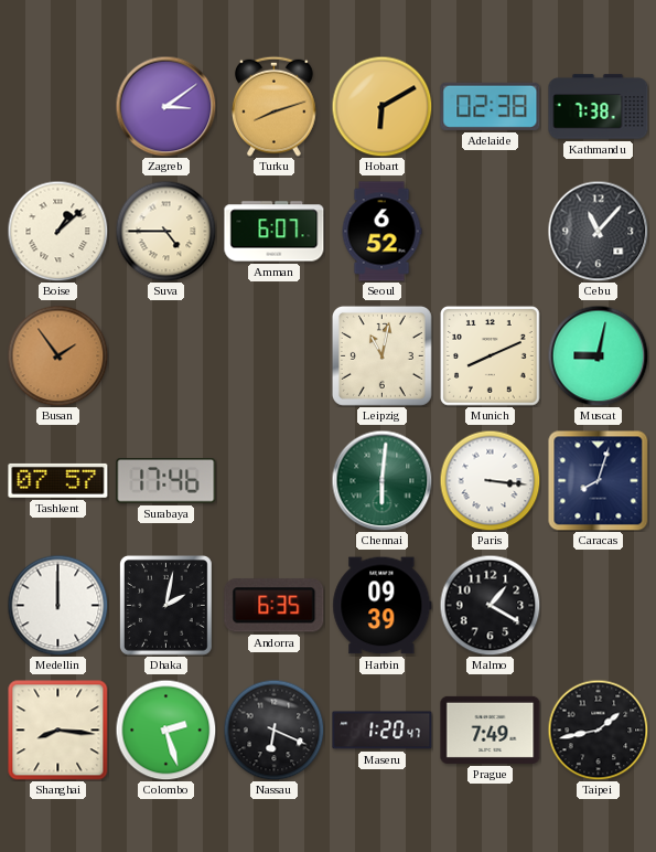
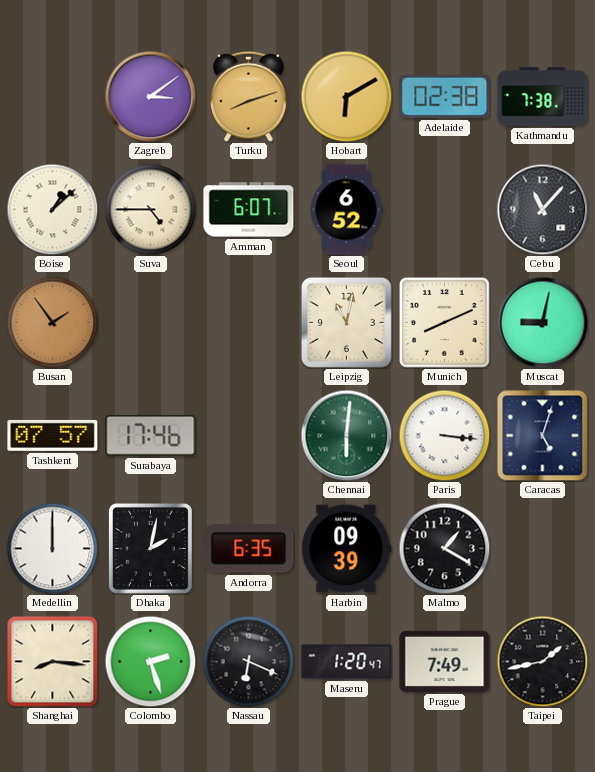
Caracas: 8:03 -> 5:03 (542, 435)
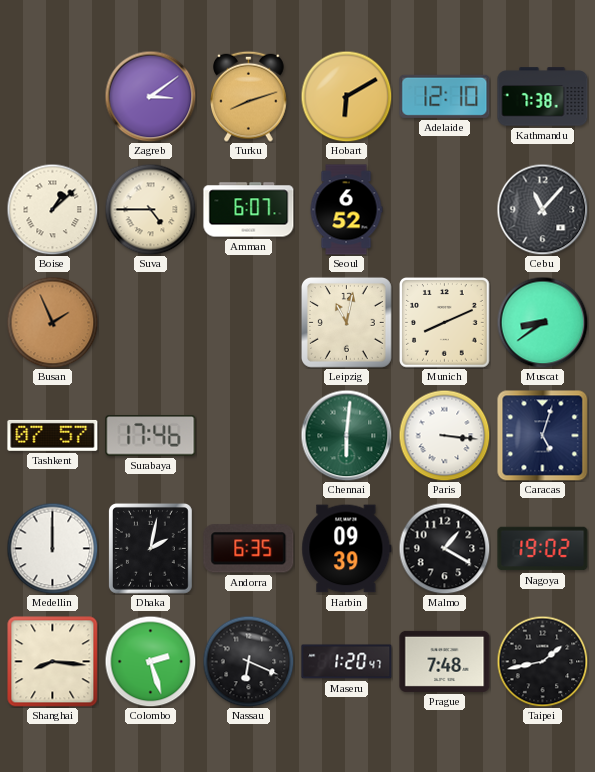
Adelaide: 02:38 -> 12:10 (445, 96)
Busan: 1:54 -> 1:56 (52, 322)
Muscat: 9:02 -> 8:39 (542, 322)
Nagoya: none -> 19:02 (543, 549)
Prague: 7:49 -> 7:48 (445, 661)
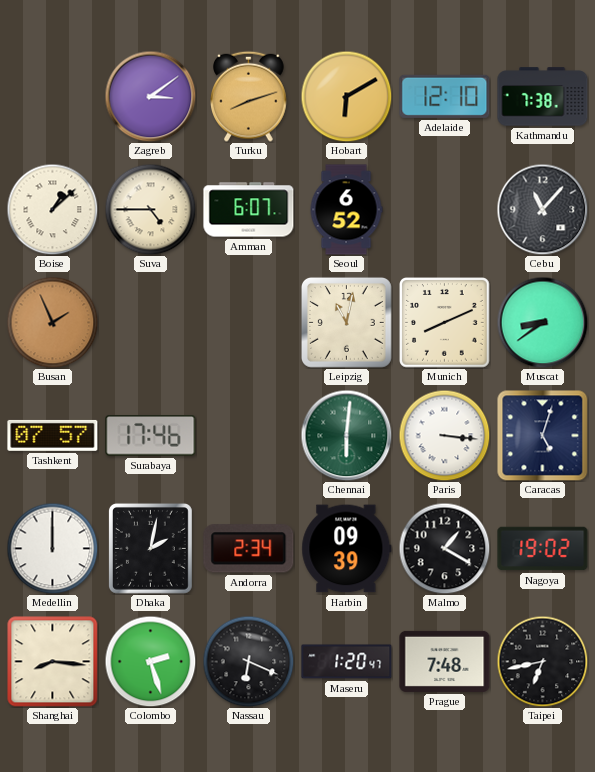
Andorra: 6:35 -> 2:34 (249, 549)
Taipei: 1:43 -> 6:43 (542, 661)
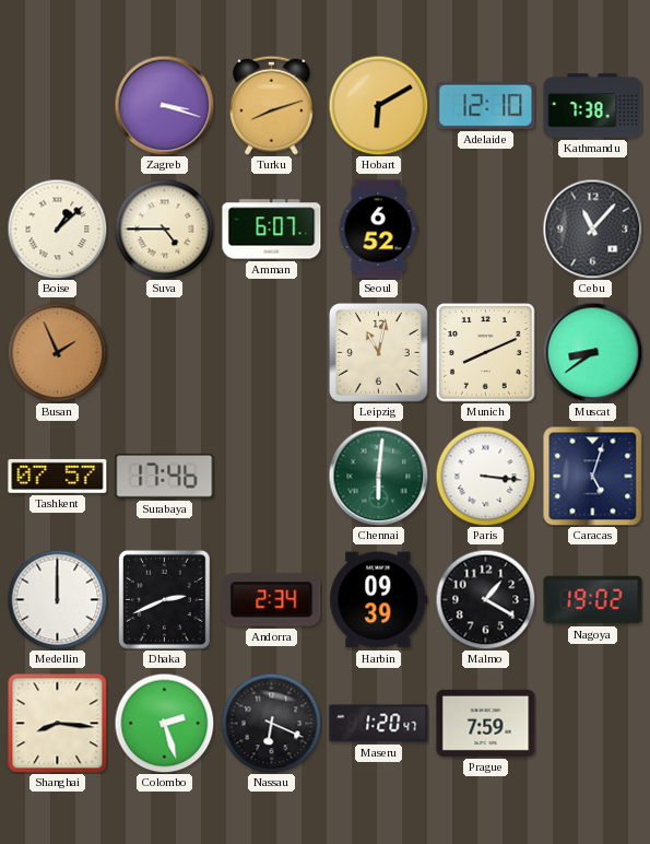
Zagreb: 3:09 -> 3:18 (164, 105)
Dhaka: 2:02 -> 2:41 (164, 599)
Prague: 7:48 -> 7:59 (486, 723)
Taipei: 6:43 -> none (542, 661)
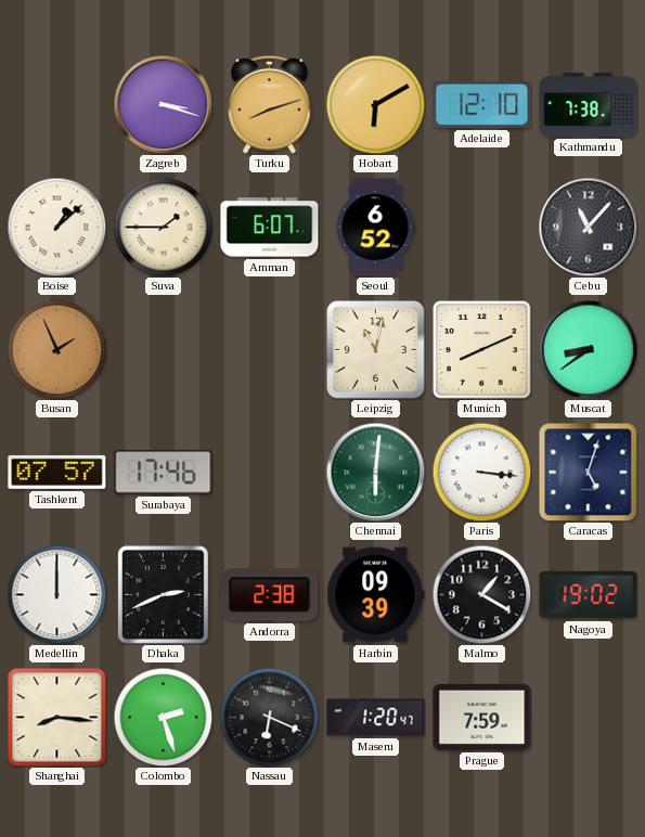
Suva: 4:45 -> 1:45 (163, 227)
Andorra: 2:34 -> 2:38 (270, 595)
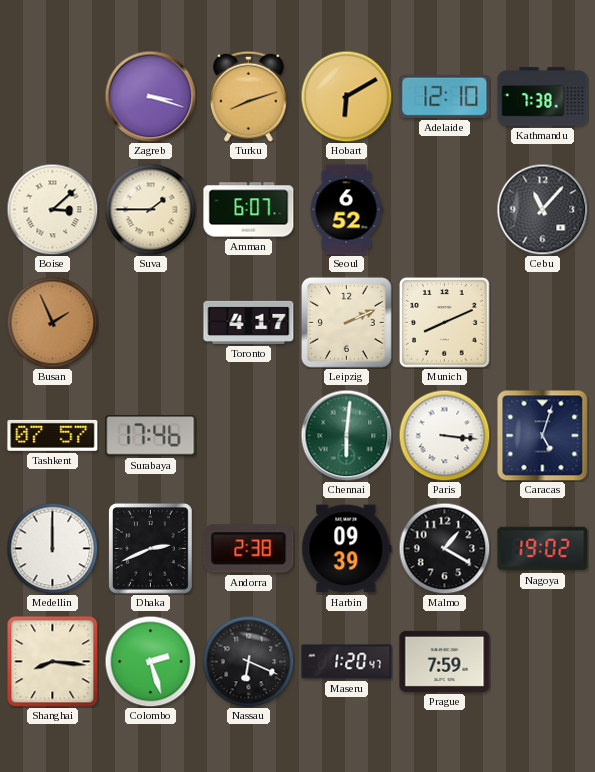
Boise: 1:08 -> 3:08 (52, 209)
Toronto: none -> 4:17 (249, 322)
Leipzig: 11:02 -> 2:11 (346, 322)
Muscat: 8:39 -> none (588, 349)
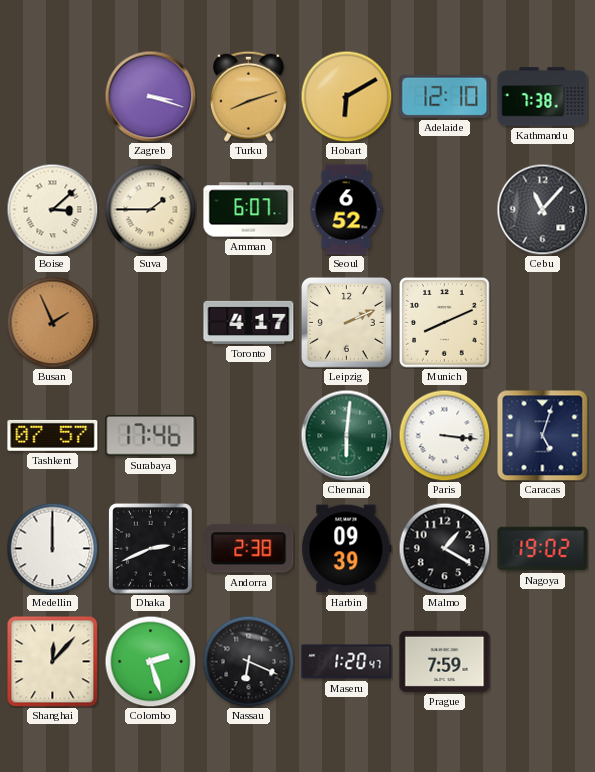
Shanghai: 8:16 -> 12:07 (53, 662)
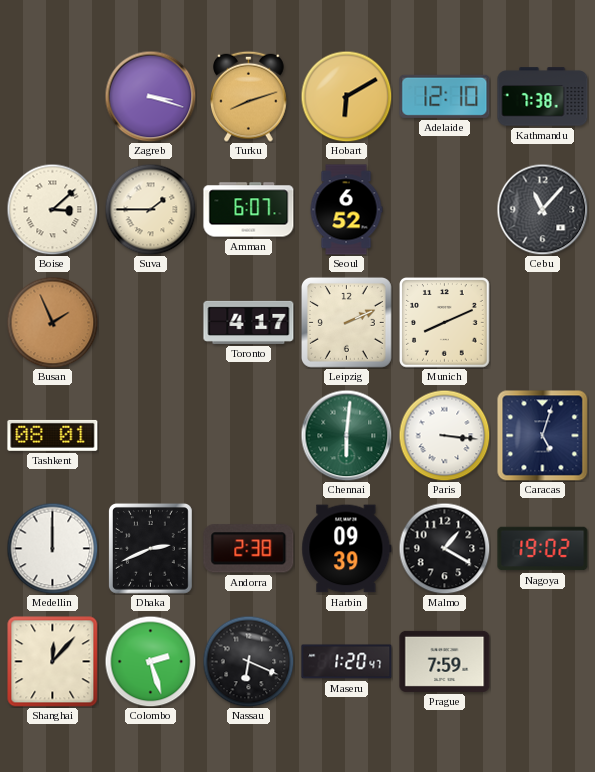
Tashkent: 07:57 -> 08:01 (53, 435)
Surabaya: 17:46 -> none (151, 436)
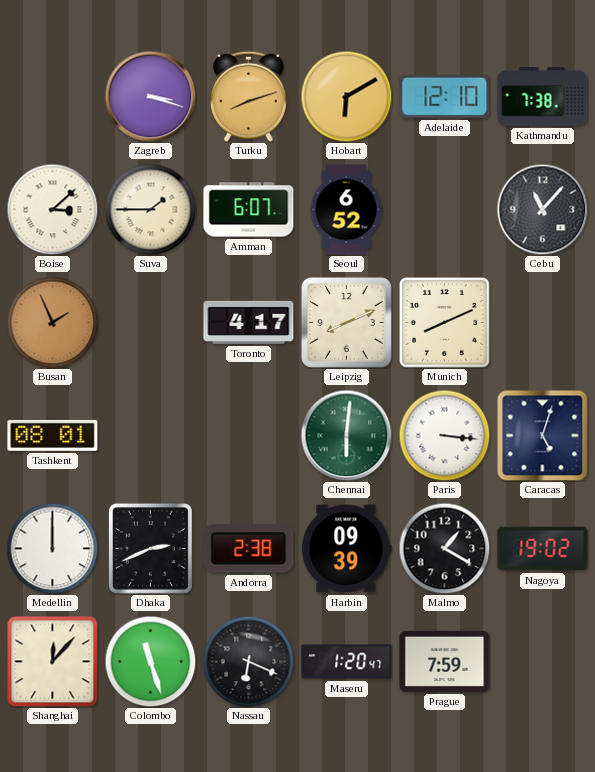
Leipzig: 2:11 -> 8:11 (346, 322)
Colombo: 2:27 -> 11:27 (150, 661)
